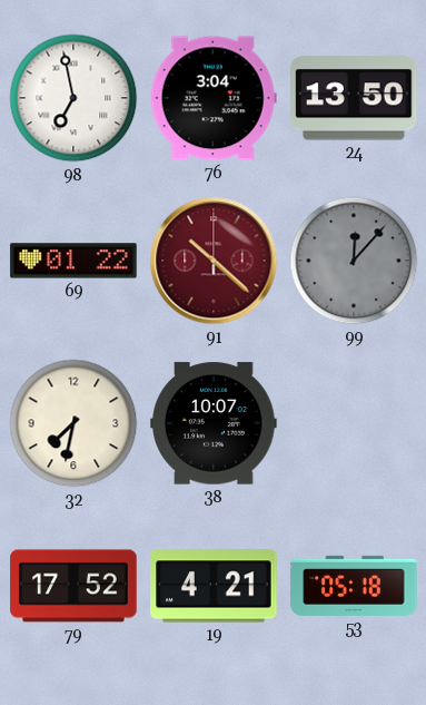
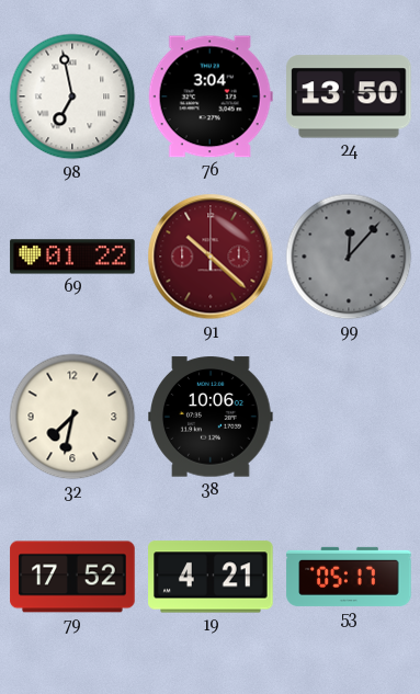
38: 10:07 -> 10:06 (211, 417)
53: 05:18 -> 05:17 (349, 577)
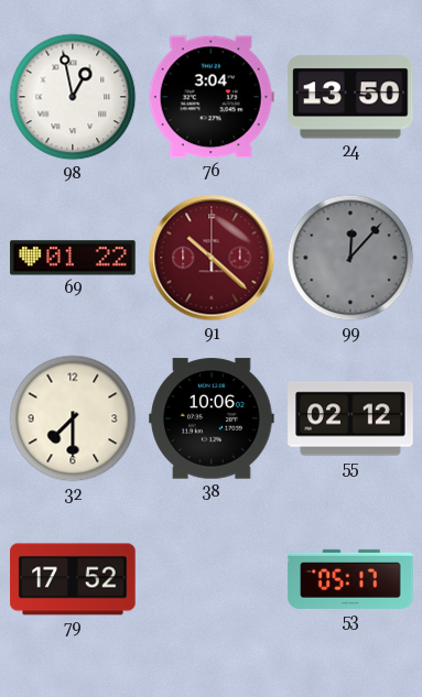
98: 6:58 -> 12:58 (73, 97)
32: 7:32 -> 7:30 (73, 418)
55: none -> 02:12 (350, 418)
19: 4:21 -> none (211, 577)
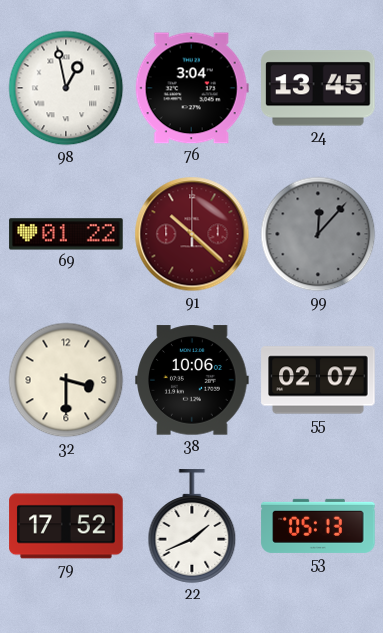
24: 13:50 -> 13:45 (318, 88)
32: 7:30 -> 3:30 (66, 380)
55: 02:12 -> 02:07 (318, 380)
22: none -> 1:41 (192, 526)
53: 05:17 -> 05:13 (318, 526)
